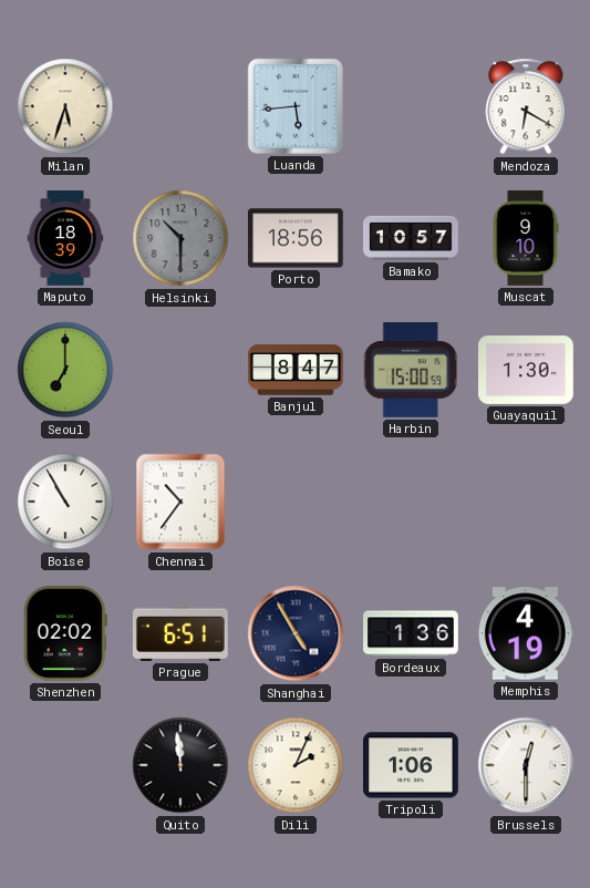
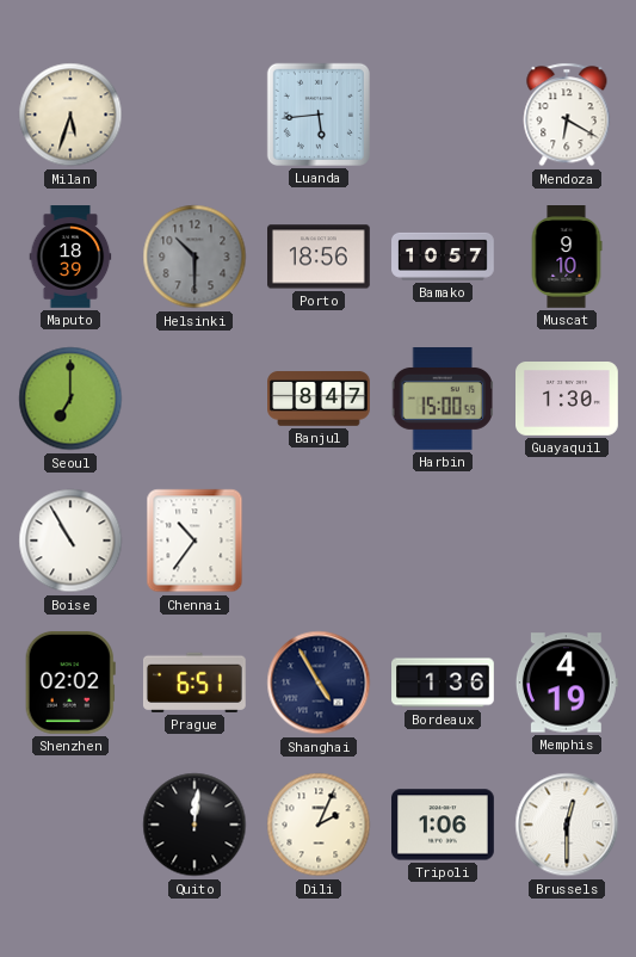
Quito: 11:59 -> 12:01 (194, 825)
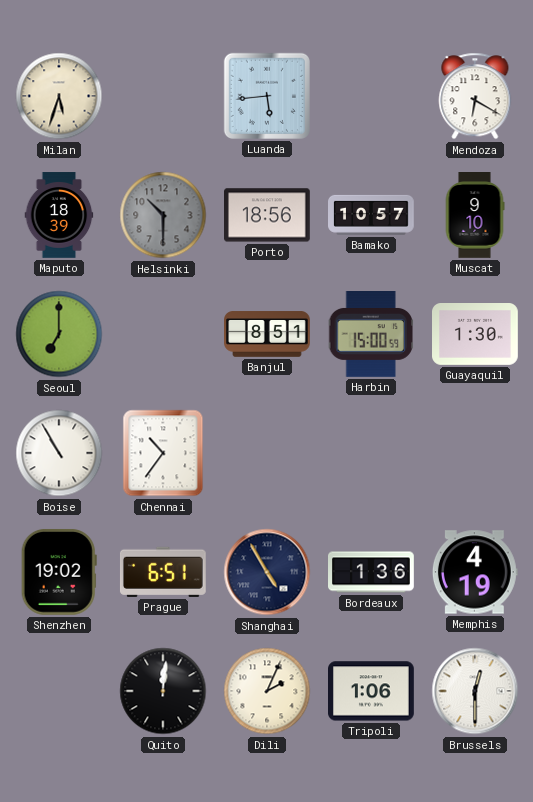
Banjul: 8:47 -> 8:51 (268, 334)
Shenzhen: 02:02 -> 19:02 (59, 572)
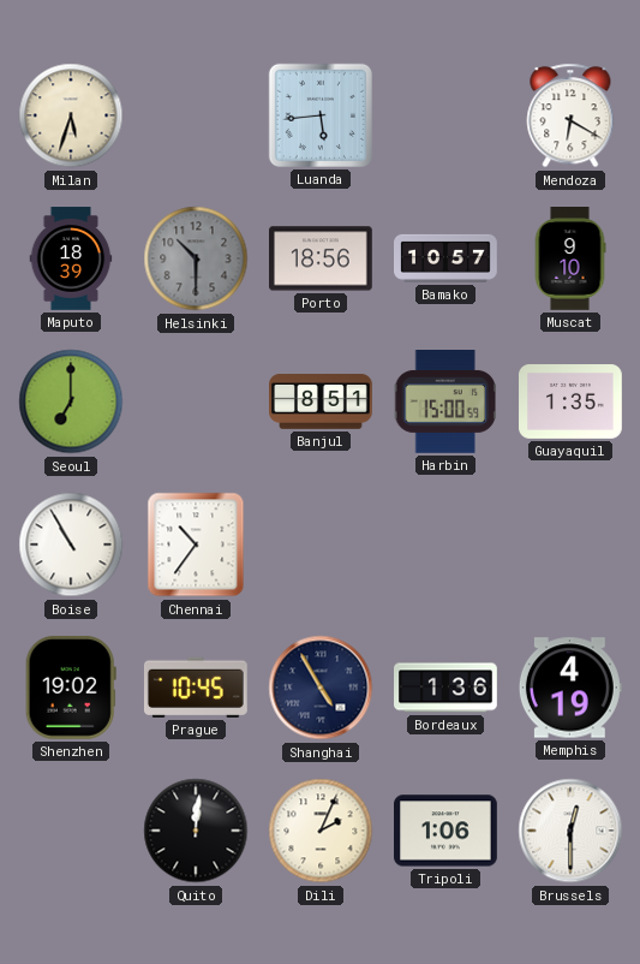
Guayaquil: 1:30 -> 1:35 (572, 403)
Prague: 6:51 -> 10:45 (196, 688)
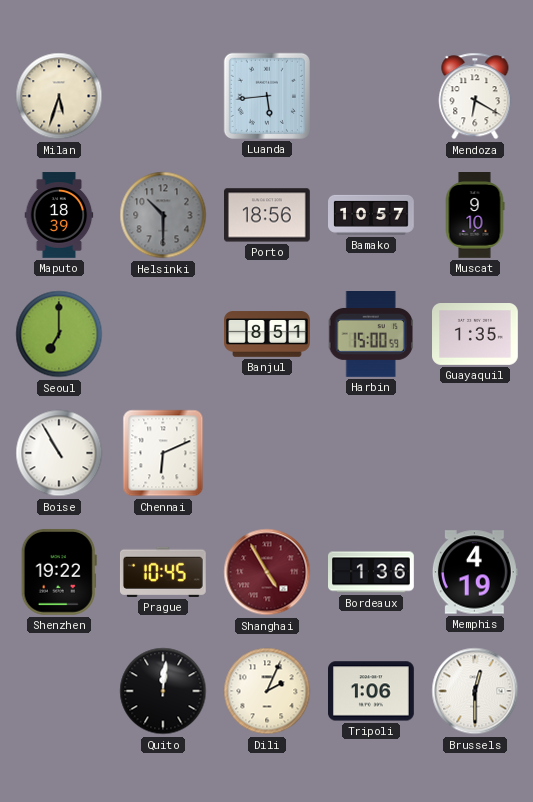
Chennai: 10:36 -> 6:11 (163, 453)
Shenzhen: 19:02 -> 19:22 (59, 572)
Shanghai dial: navy -> burgundy (267, 572)
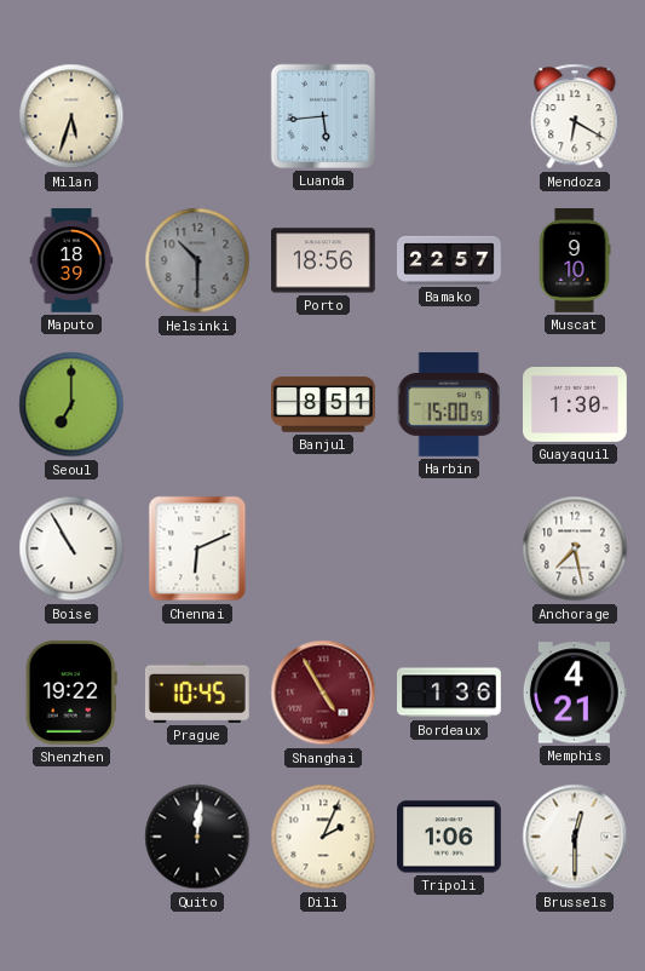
Bamako: 10:57 -> 22:57 (450, 260)
Guayaquil: 1:35 -> 1:30 (576, 406)
Anchorage: none -> 7:28 (575, 548)
Memphis: 4:19 -> 4:21 (575, 693)
